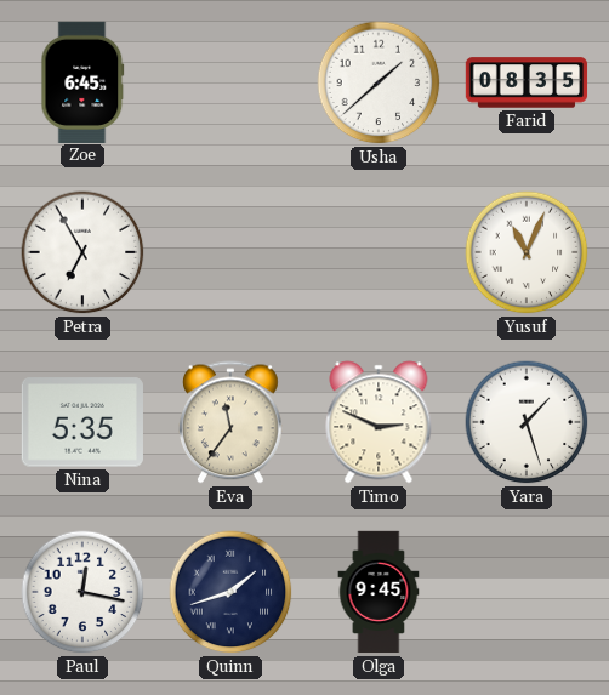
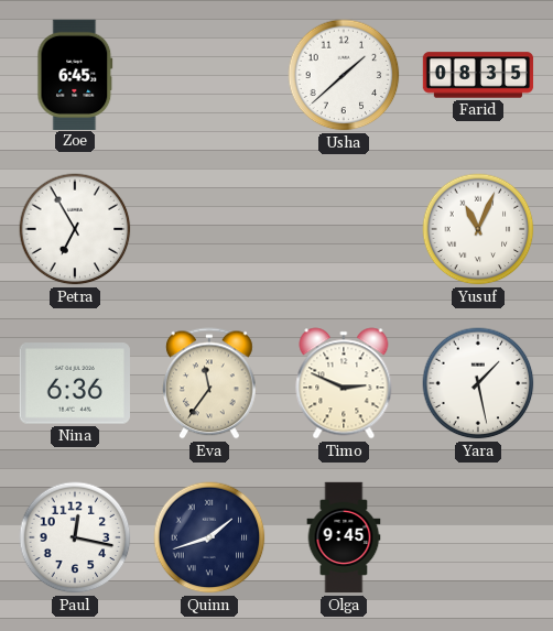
Nina: 5:35 -> 6:36 (74, 383)
Yara: 1:27 -> 1:28 (478, 383)
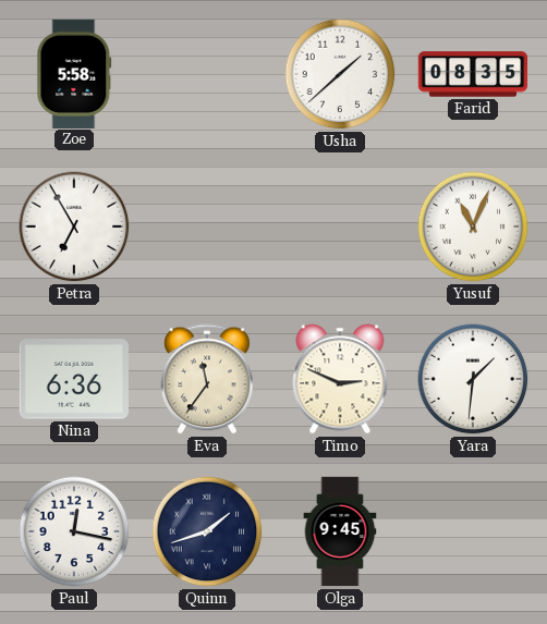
Zoe: 6:45 -> 5:58 (74, 73)
Yara: 1:28 -> 1:31 (473, 379)
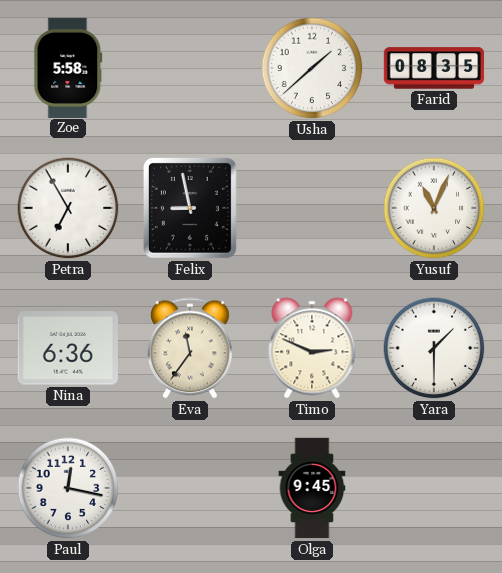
Felix: none -> 8:58 (190, 208)
Yara: 1:31 -> 1:30 (434, 348)
Quinn: 1:42 -> none (207, 531)
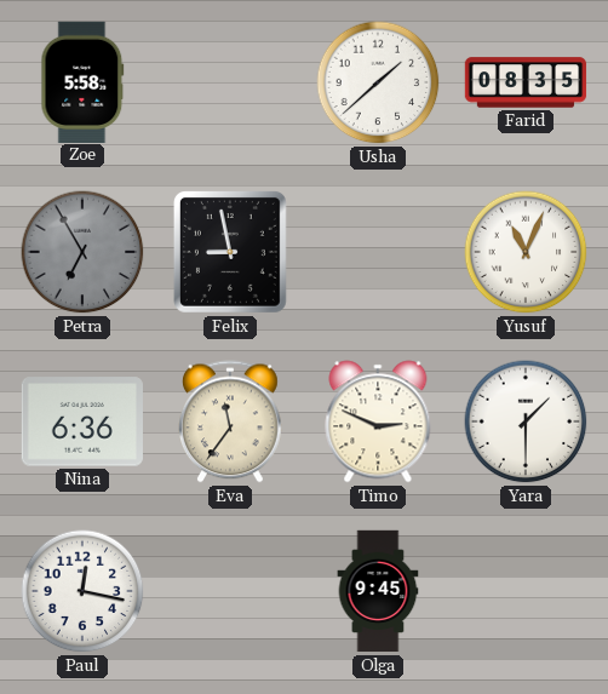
Petra dial: white -> grey (82, 252)
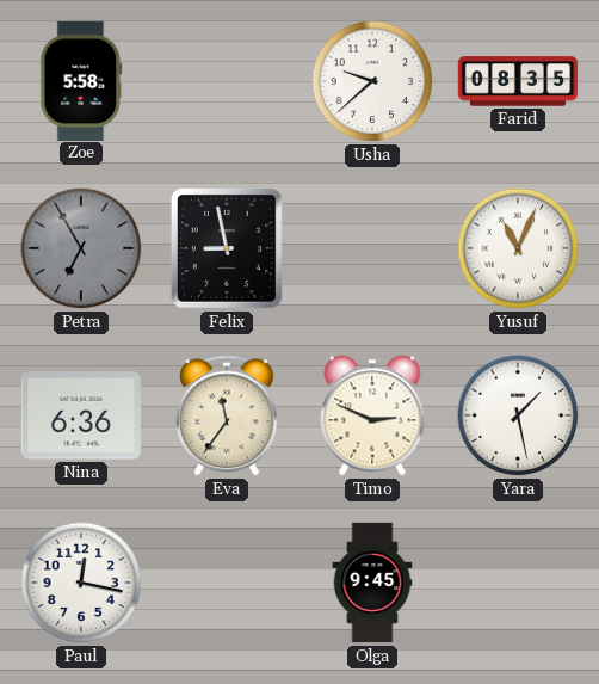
Usha: 1:38 -> 9:38 (372, 81)
Yara: 1:30 -> 1:28 (518, 415)
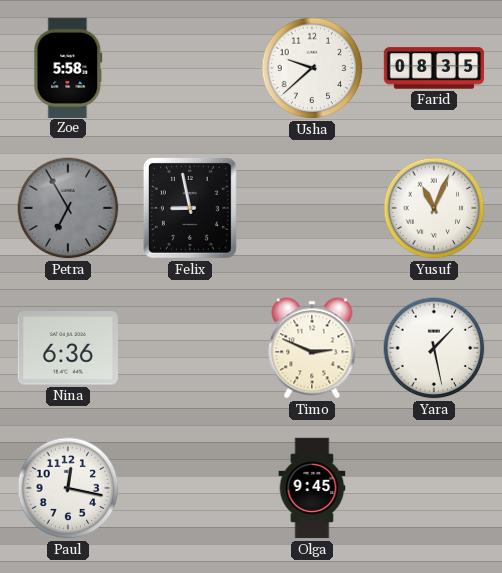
Eva: 11:36 -> none (228, 415)
